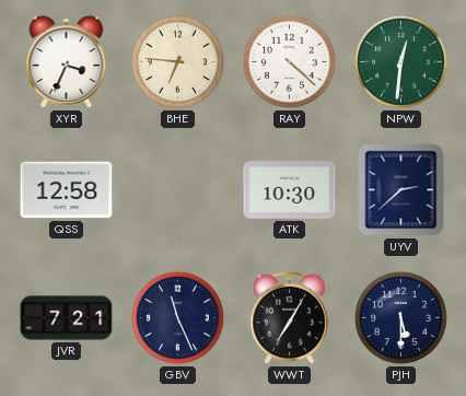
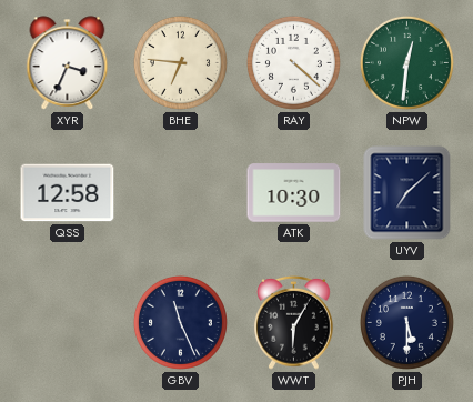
UYV: 2:38 -> 7:08 (407, 193)
JVR: 7:21 -> none (67, 318)
WWT: 7:05 -> 6:05 (294, 322)
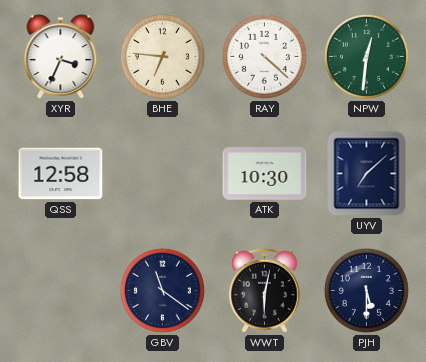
GBV: 11:26 -> 11:21 (162, 290)
WWT: 6:05 -> 6:02 (265, 290)
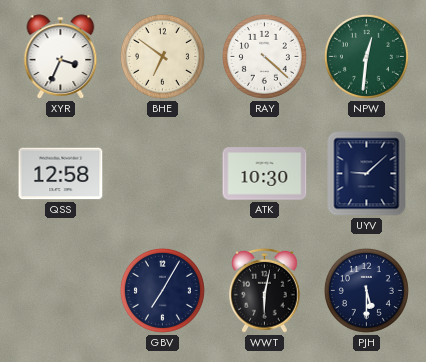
BHE: 6:46 -> 6:51 (162, 56)
UYV: 7:08 -> 9:08 (367, 174)
GBV: 11:21 -> 7:05 (162, 290)
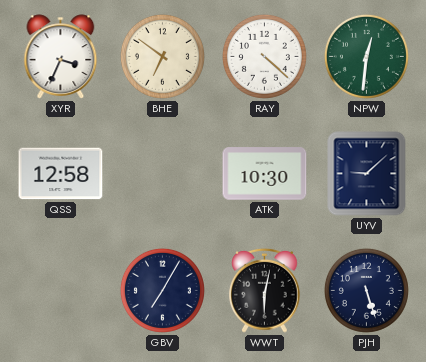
PJH: 5:30 -> 5:27 (366, 290)
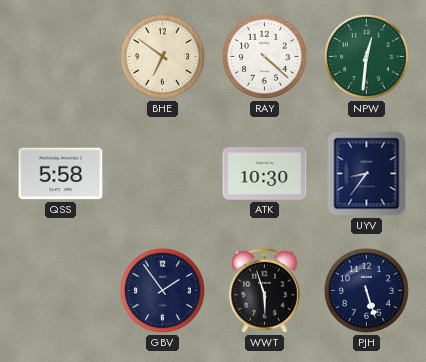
XYR: 3:34 -> none (61, 57)
QSS: 12:58 -> 5:58 (61, 174)
UYV: 9:08 -> 8:36 (367, 174)
GBV: 7:05 -> 1:54 (162, 290)
WWT: 6:02 -> 5:57 (265, 290)
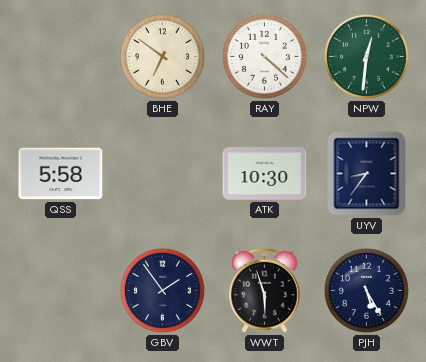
PJH: 5:27 -> 5:25 (366, 290)
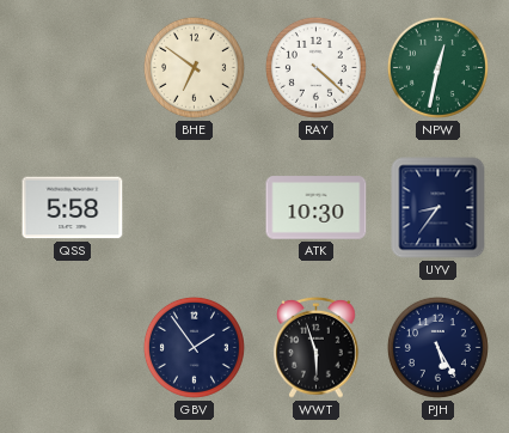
NPW: 12:31 -> 12:32 (437, 67)
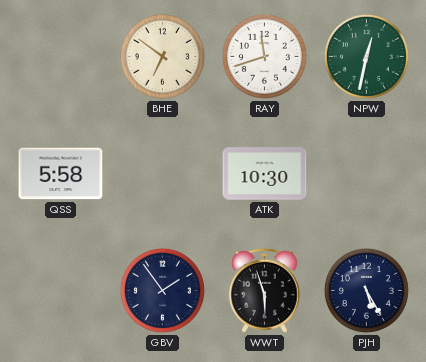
RAY: 4:22 -> 11:42 (264, 56)
UYV: 8:36 -> none (439, 208)
